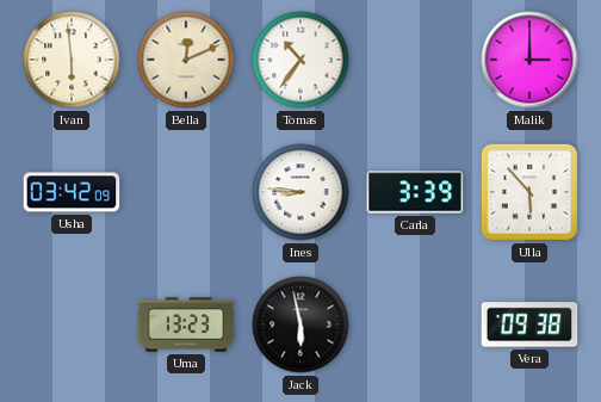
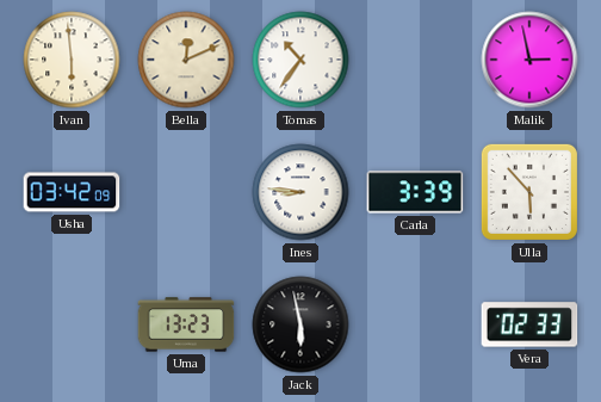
Malik: 3:00 -> 2:58 (529, 60)
Vera: 09:38 -> 02:33 (529, 324)
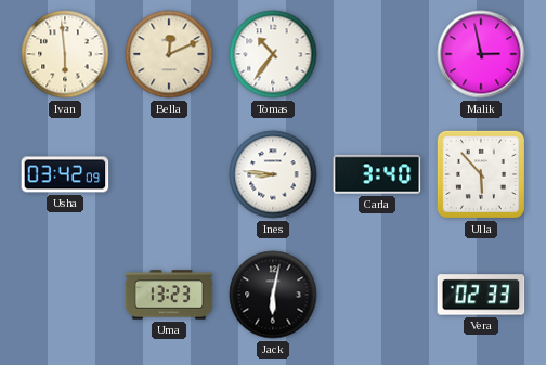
Carla: 3:39 -> 3:40 (377, 174)
Jack: 5:58 -> 6:02 (273, 295)
